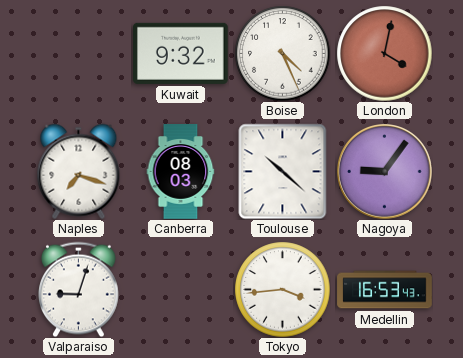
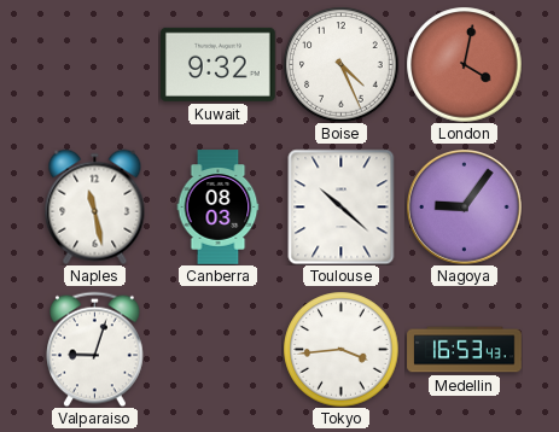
Naples: 7:18 -> 11:28 (95, 206)
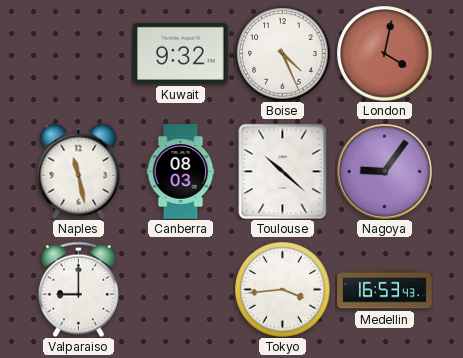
Valparaiso: 9:03 -> 9:00 (79, 289)
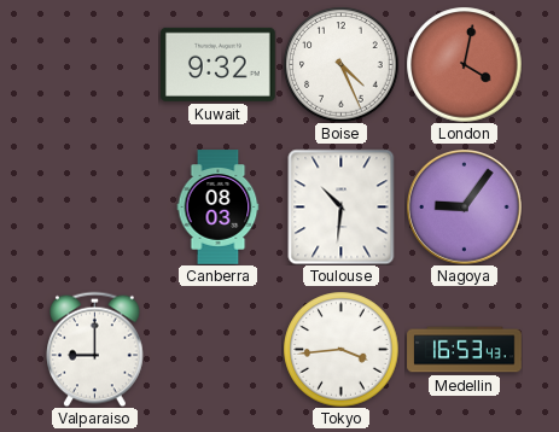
Naples: 11:28 -> none (79, 171)
Toulouse: 10:22 -> 10:31 (342, 206)
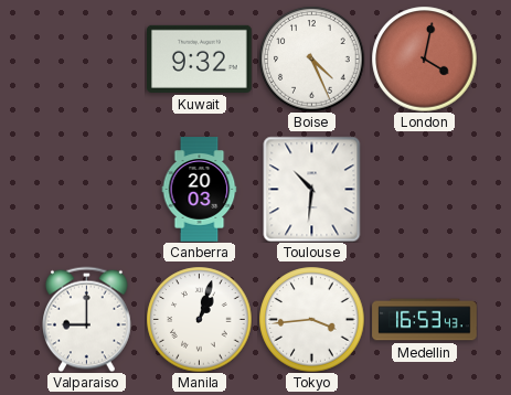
Canberra: 08:03 -> 20:03 (200, 190)
Nagoya: 9:06 -> none (465, 208)
Manila: none -> 1:03 (199, 319)
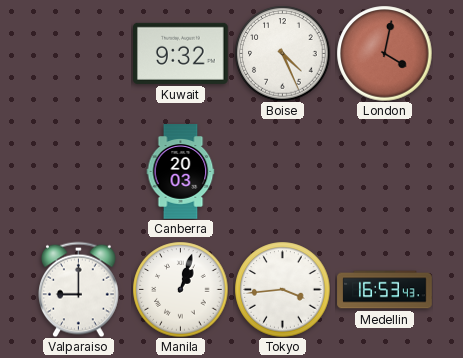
Toulouse: 10:31 -> none (312, 189)
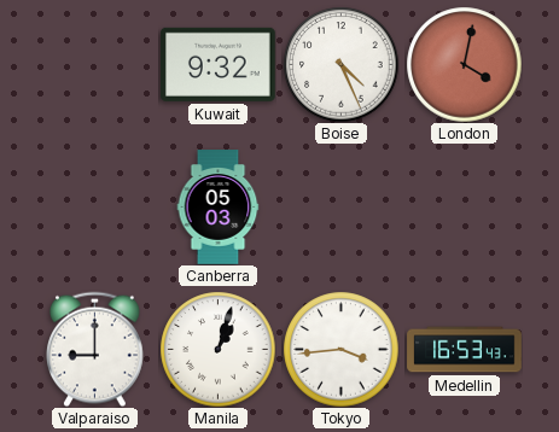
Canberra: 20:03 -> 05:03 (219, 208)
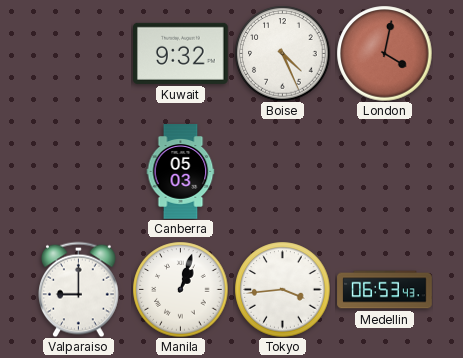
Medellin: 16:53 -> 06:53 (385, 290)
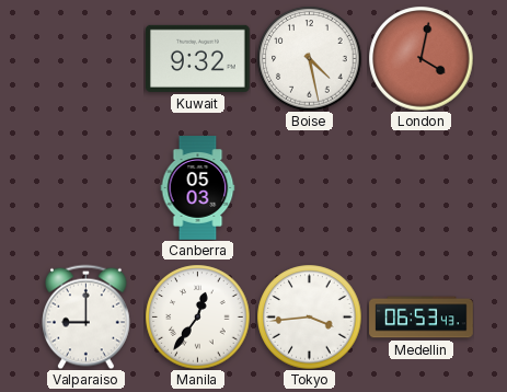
Boise: 4:26 -> 4:28 (309, 58)
Manila: 1:03 -> 12:36 (197, 316)
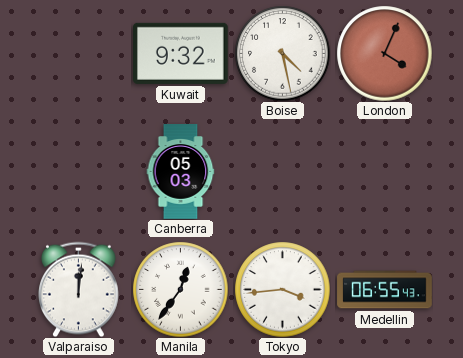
London: 4:02 -> 4:04 (384, 53)
Valparaiso: 9:00 -> 12:01 (79, 289)
Medellin: 06:53 -> 06:55 (385, 290)
